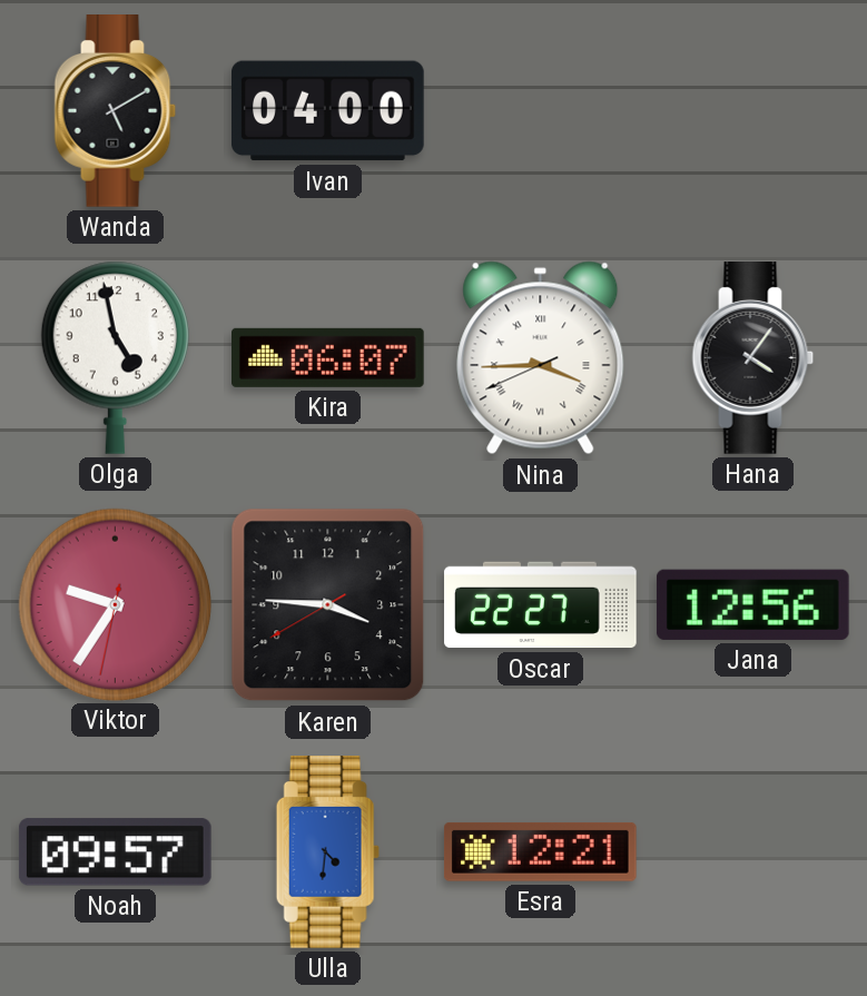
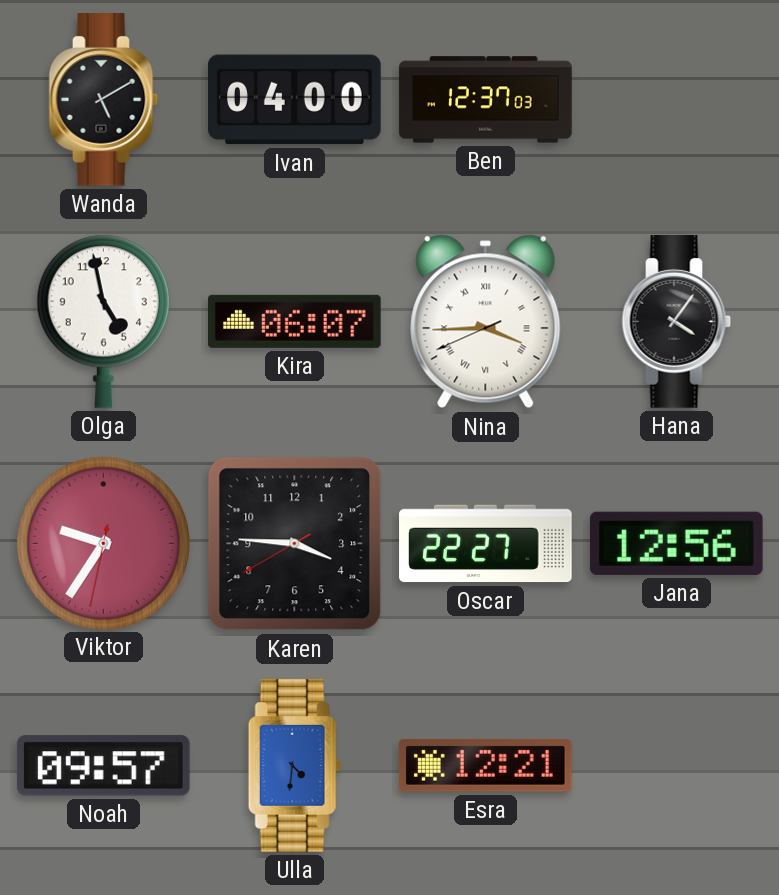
Ben: none -> 12:37 (486, 100)
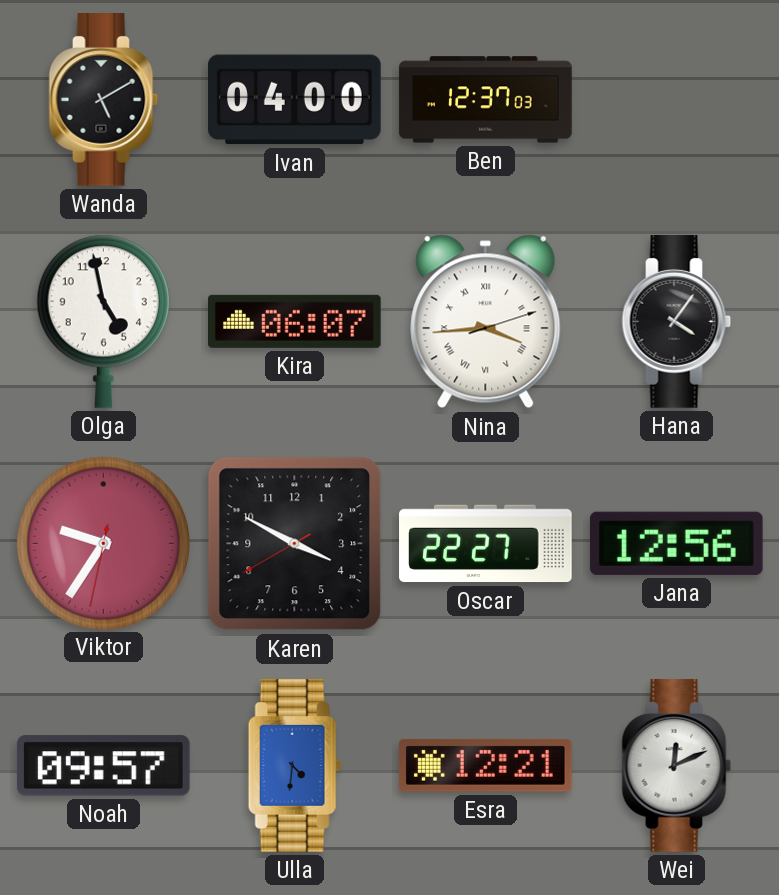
Nina: 3:44:41 -> 3:44:12 (486, 322)
Karen: 3:45 -> 3:49 (295, 544)
Wei: none -> 12:11 (677, 766)
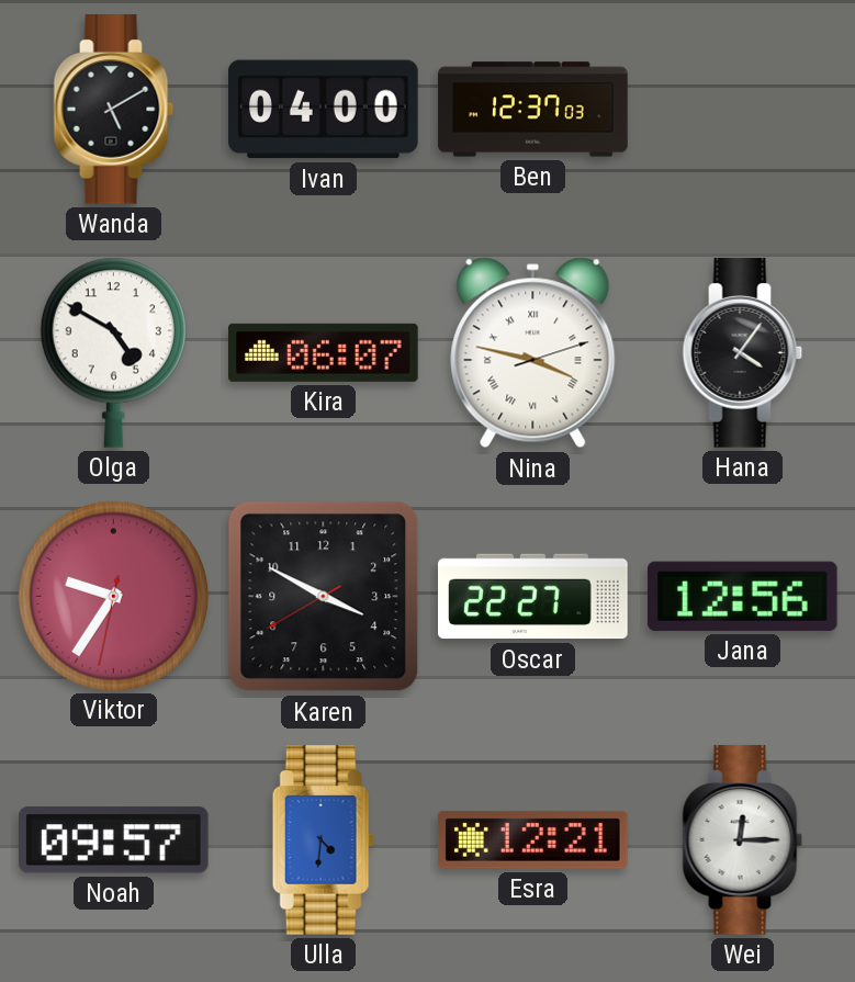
Olga: 4:58 -> 4:50 (113, 352)
Nina: 3:44 -> 3:47 (533, 353)
Wei: 12:11 -> 12:15 (743, 840)
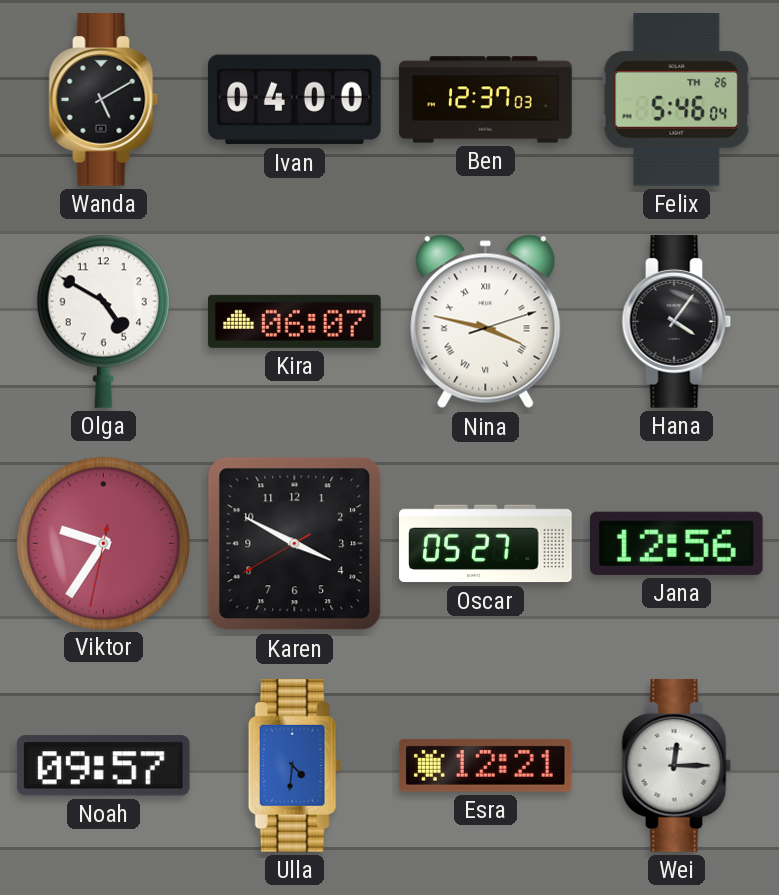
Felix: none -> 5:46 (677, 100)
Oscar: 22:27 -> 05:27 (486, 544)
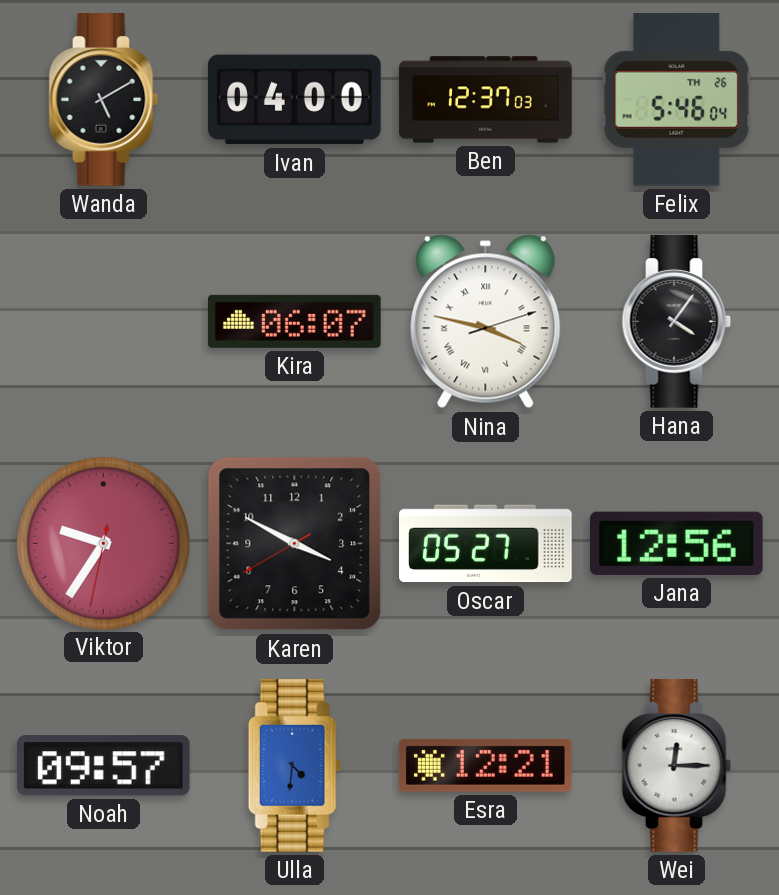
Olga: 4:50 -> none (103, 321)
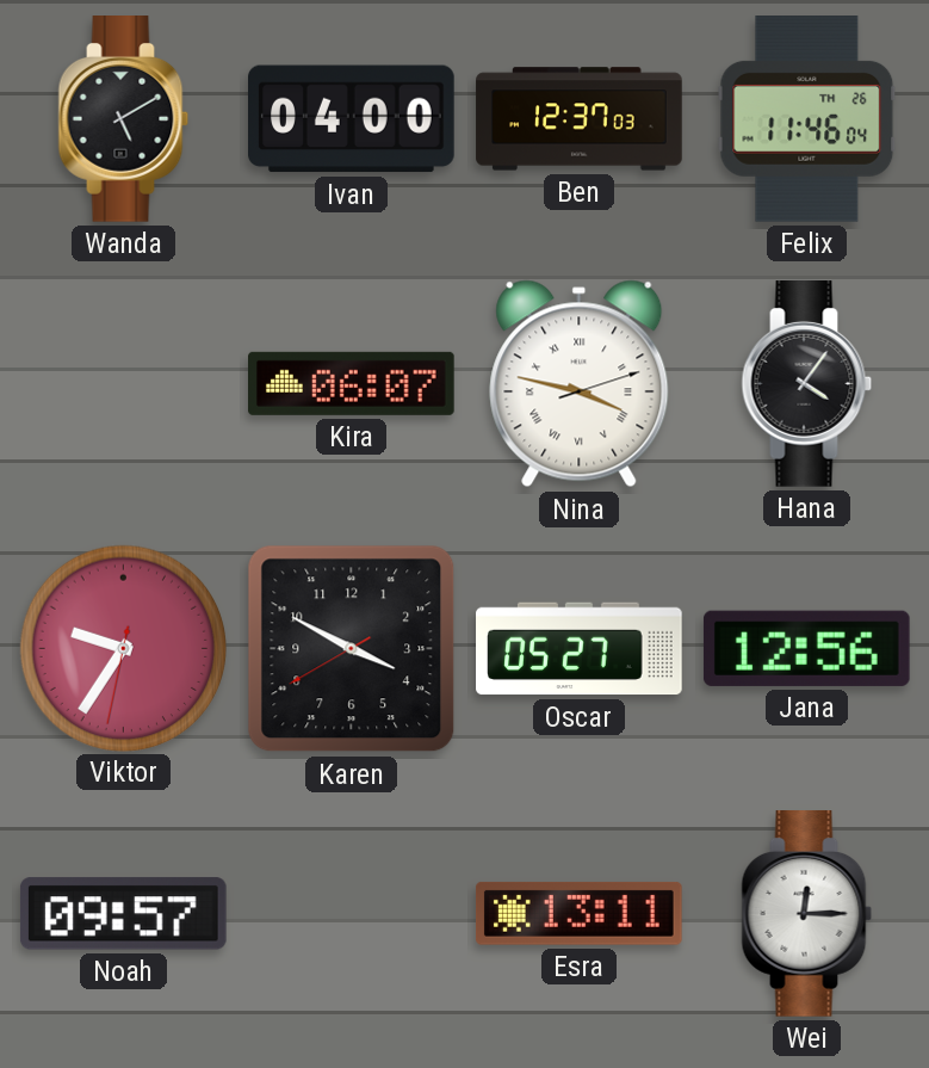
Felix: 5:46 -> 11:46 (807, 119)
Ulla: 4:31 -> none (294, 766)
Esra: 12:21 -> 13:11 (578, 913)
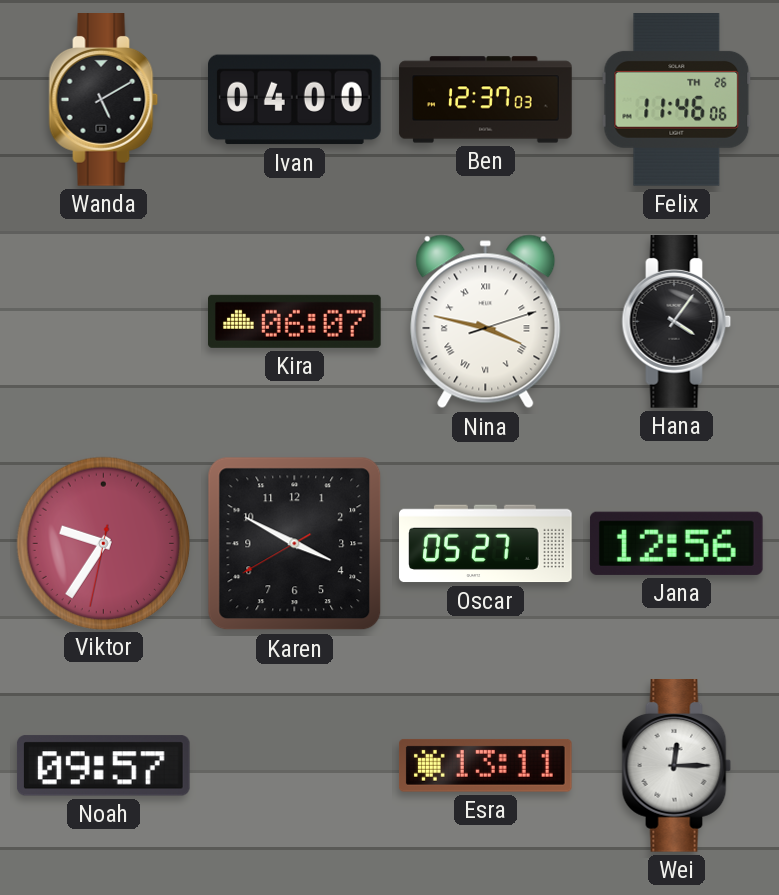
Felix: 11:46:04 -> 11:46:06 (677, 100)
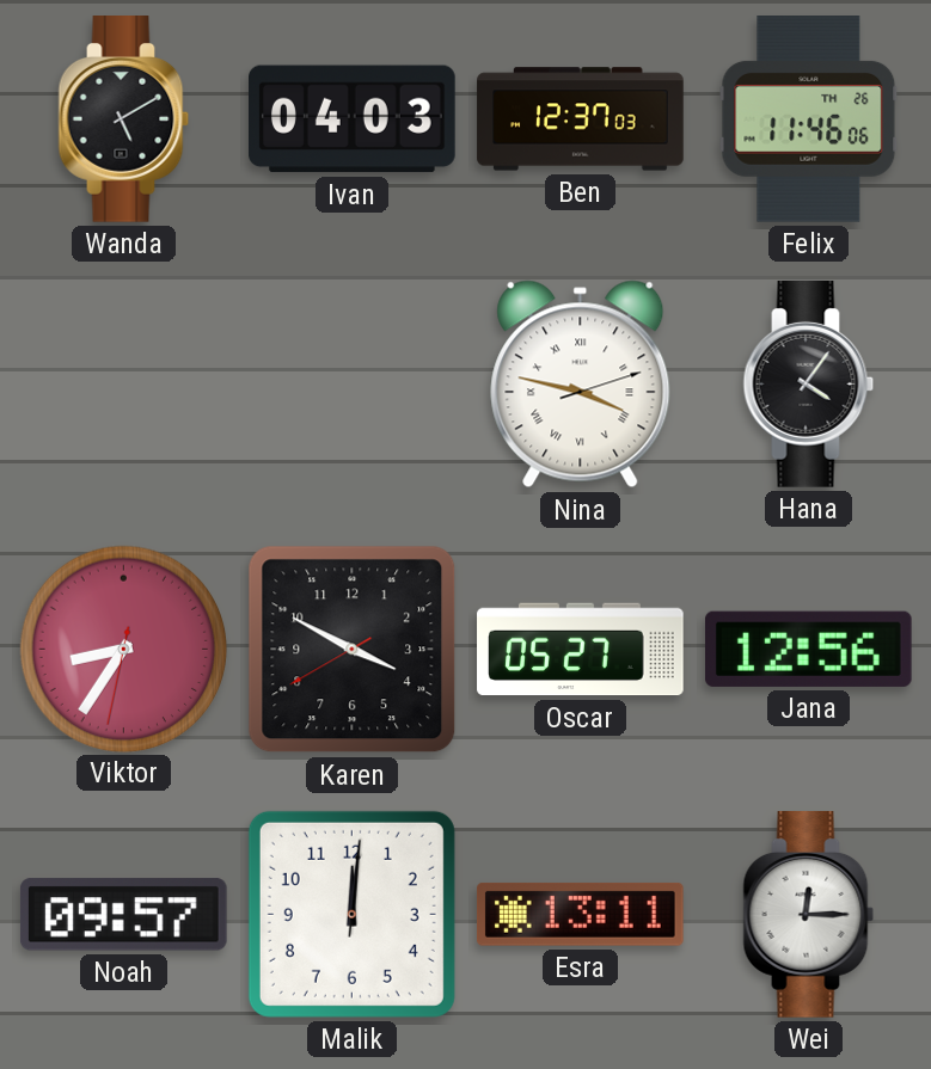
Ivan: 04:00 -> 04:03 (353, 119)
Kira: 06:07 -> none (295, 321)
Viktor: 9:35 -> 8:35 (123, 649)
Malik: none -> 12:01 (351, 914)
